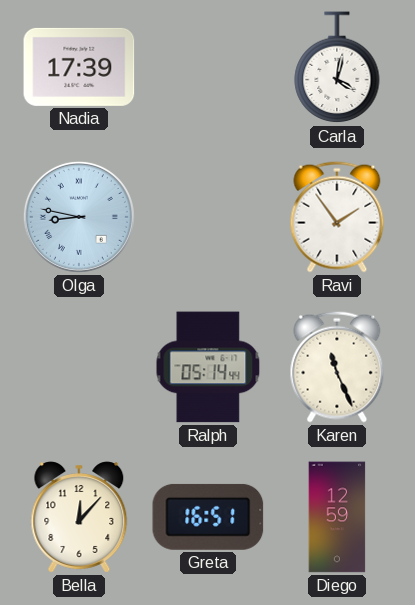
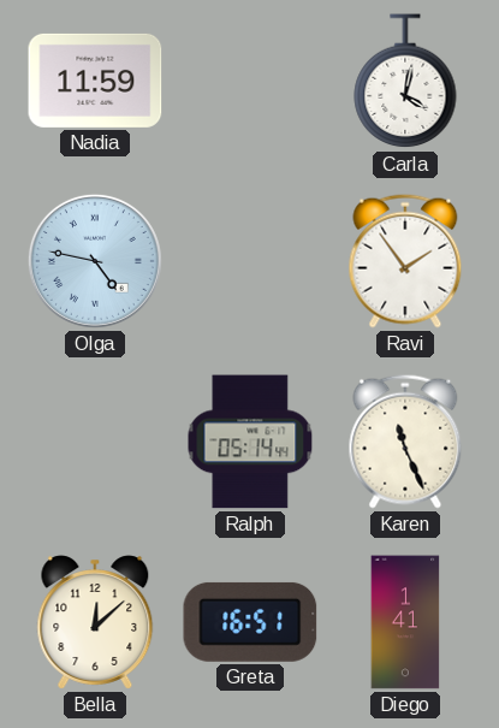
Nadia: 17:39 -> 11:59 (95, 81)
Olga: 8:47 -> 4:47 (95, 261)
Bella: 12:07 -> 12:08 (95, 622)
Diego: 12:59 -> 1:41 (405, 622)
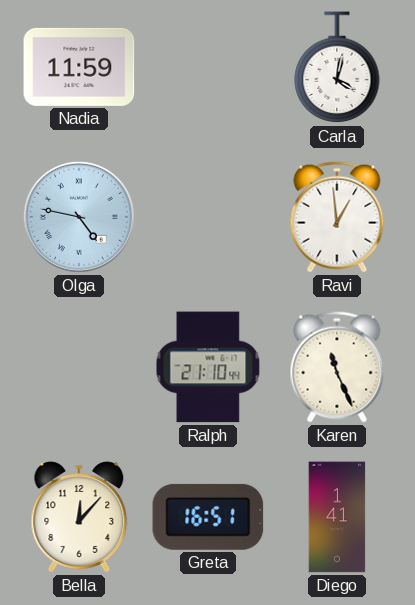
Ravi: 1:54 -> 12:59 (337, 217)
Ralph: 05:14 -> 21:10 (208, 367)
Bella: 12:08 -> 12:07 (79, 517)
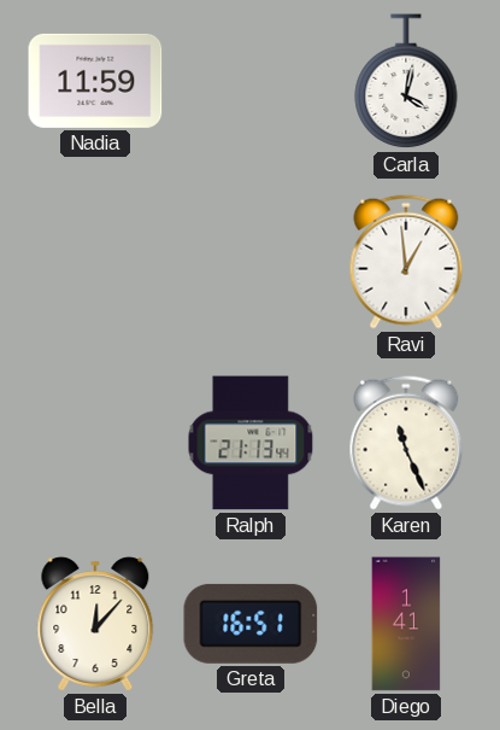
Olga: 4:47 -> none (79, 217)
Ralph: 21:10 -> 21:13 (251, 443)
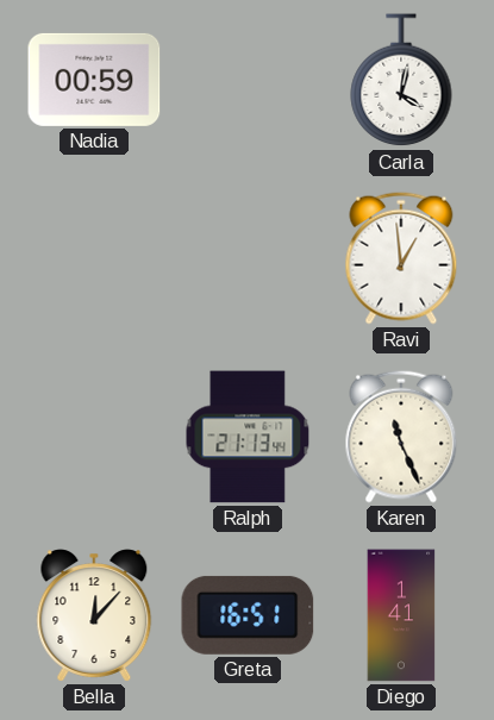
Nadia: 11:59 -> 00:59 (94, 80)
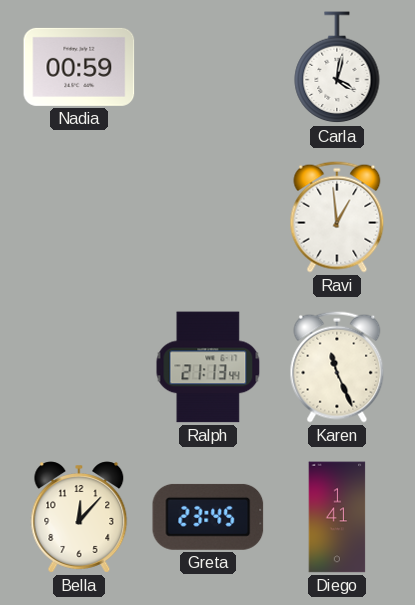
Greta: 16:51 -> 23:45 (208, 517)
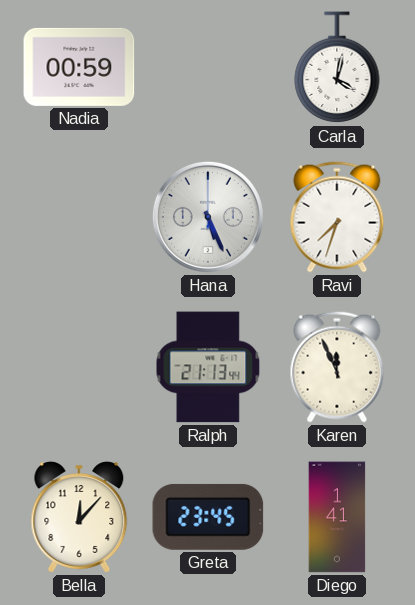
Hana: none -> 5:26 (208, 217)
Ravi: 12:59 -> 7:33 (337, 217)
Karen: 11:26 -> 11:56 (337, 367)
